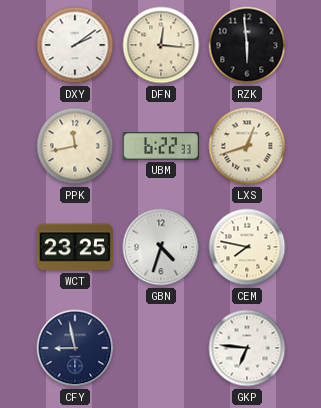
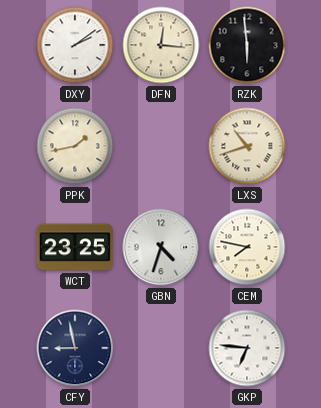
PPK: 11:43 -> 1:43 (75, 146)
UBM: 6:22 -> none (161, 146)
LXS: 12:42 -> 10:42 (247, 146)
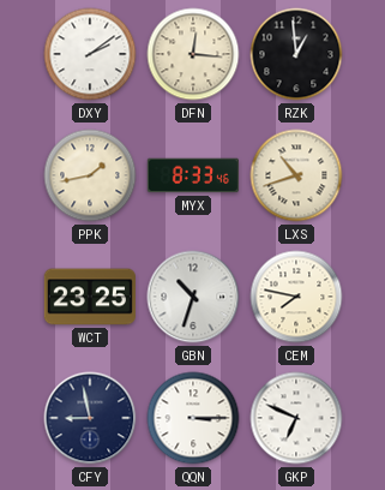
RZK: 5:59 -> 12:59 (296, 54)
MYX: none -> 8:33 (193, 175)
GBN: 4:33 -> 10:33 (193, 297)
QQN: none -> 3:15 (193, 418)
GKP: 6:46 -> 6:49 (296, 418)
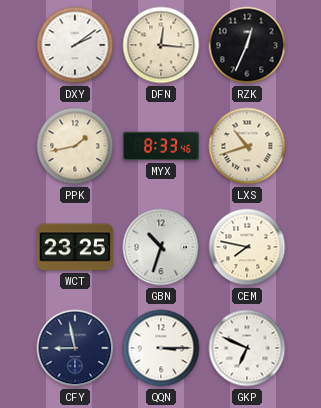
RZK: 12:59 -> 12:34 (247, 45)
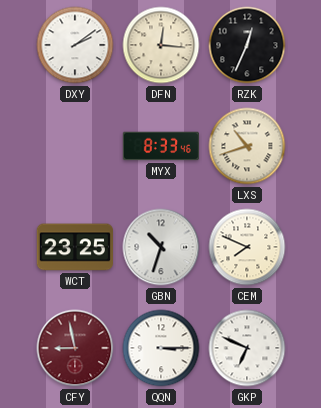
PPK: 1:43 -> none (75, 146)
CEM: 7:47 -> 7:49 (247, 247)
CFY dial: navy -> burgundy (75, 348)
